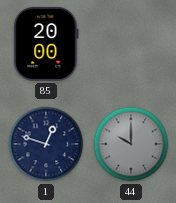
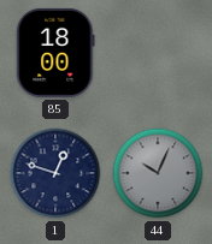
85: 20:00 -> 18:00 (55, 53)
44: 10:00 -> 10:04 (158, 173)
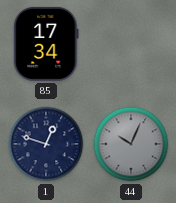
85: 18:00 -> 17:34 (46, 44)
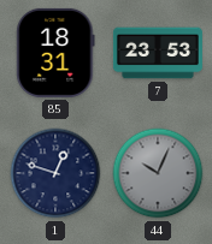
85: 17:34 -> 18:31 (55, 53)
7: none -> 23:53 (158, 53)
